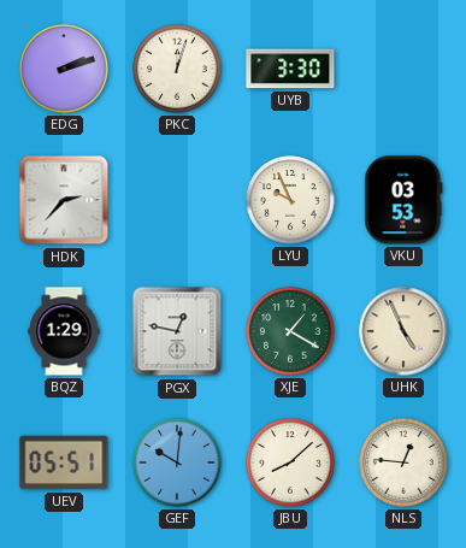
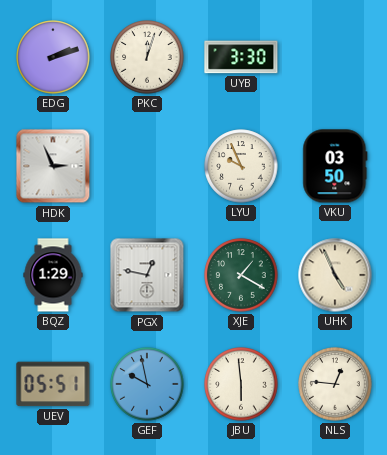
HDK: 2:37 -> 2:56 (53, 166)
VKU: 03:53 -> 03:50 (335, 166)
GEF: 10:01 -> 9:58 (147, 384)
JBU: 8:08 -> 5:59 (241, 384)
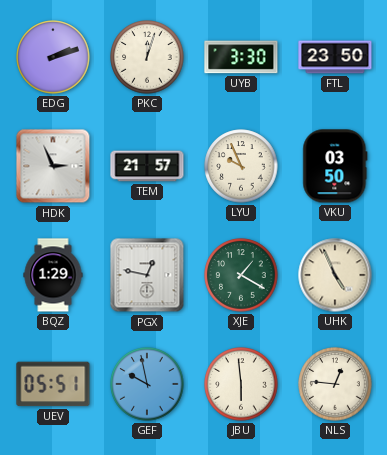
FTL: none -> 23:50 (335, 57)
TEM: none -> 21:57 (147, 166)
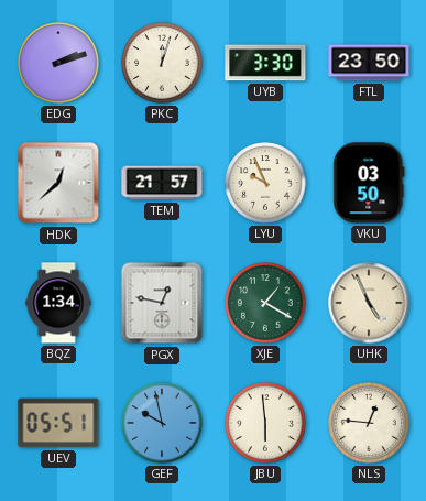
HDK: 2:56 -> 12:38 (58, 183)
BQZ: 1:29 -> 1:34 (58, 303)
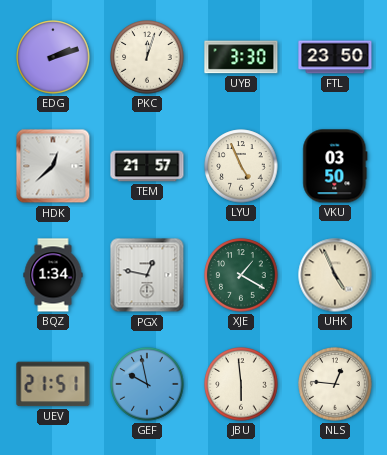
LYU: 9:56 -> 4:56 (241, 166)
UEV: 05:51 -> 21:51 (53, 384)
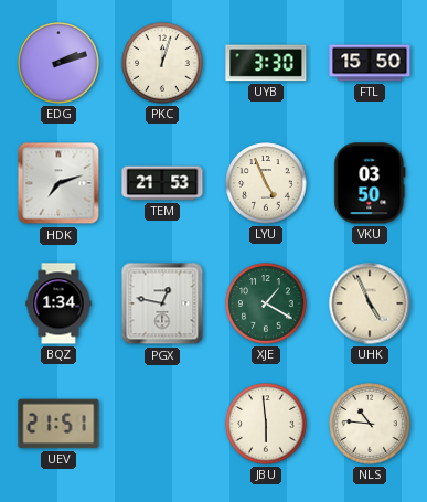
FTL: 23:50 -> 15:50 (370, 63)
HDK: 12:38 -> 7:12 (58, 183)
TEM: 21:57 -> 21:53 (162, 183)
GEF: 9:58 -> none (147, 384)
NLS: 12:46 -> 10:46 (370, 424)
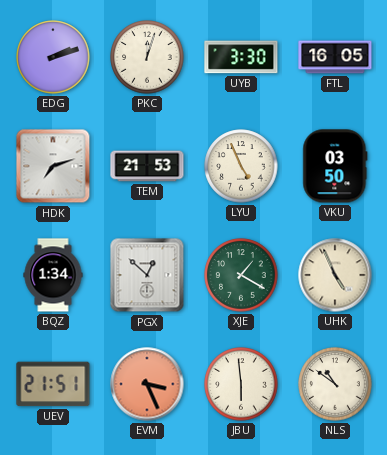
FTL: 15:50 -> 16:05 (335, 57)
PGX: 12:47 -> 12:52 (147, 275)
EVM: none -> 3:26 (147, 384)
NLS: 10:46 -> 10:51 (335, 384)
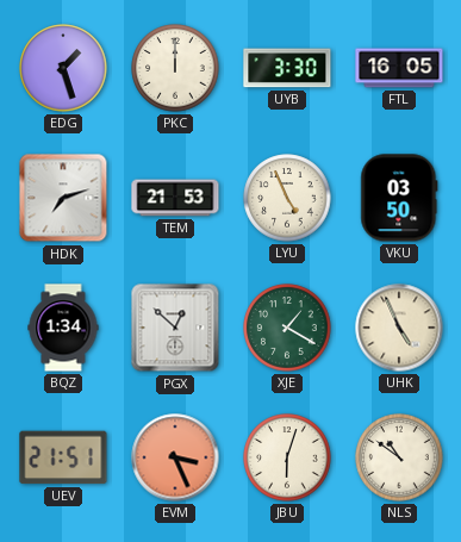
EDG: 2:12 -> 1:27 (63, 68)
PKC: 12:03 -> 12:00 (175, 68)
JBU: 5:59 -> 6:03 (287, 457)
